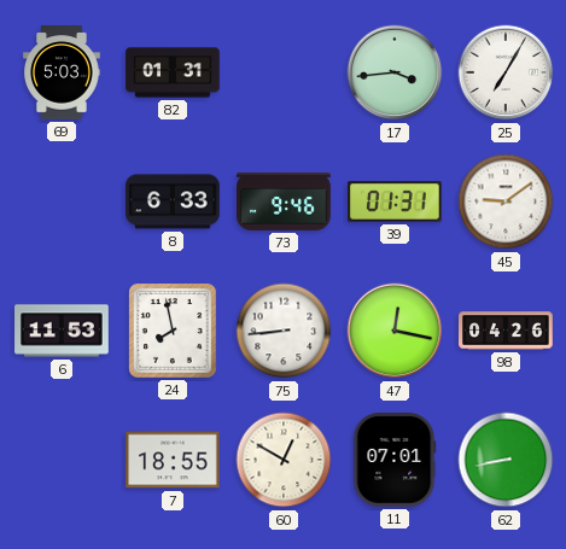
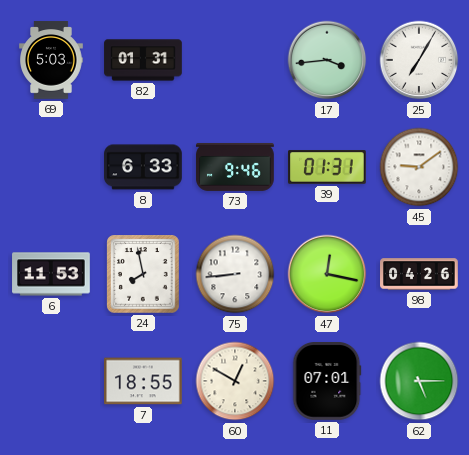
62: 8:43 -> 5:15 (419, 381)
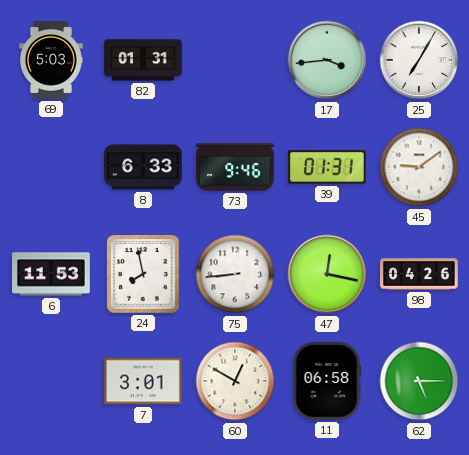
7: 18:55 -> 3:01 (143, 381)
11: 07:01 -> 06:58 (327, 381)
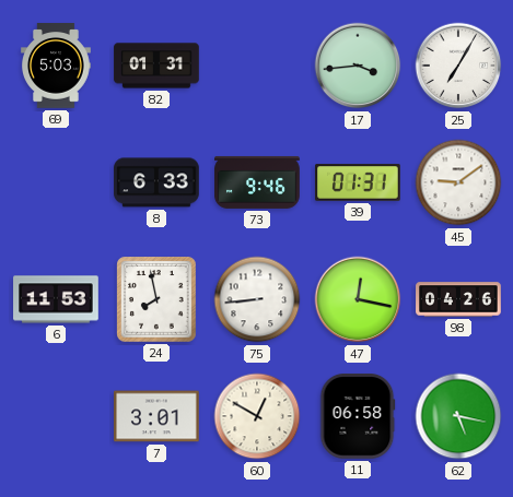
62: 5:15 -> 5:17 (458, 416)
